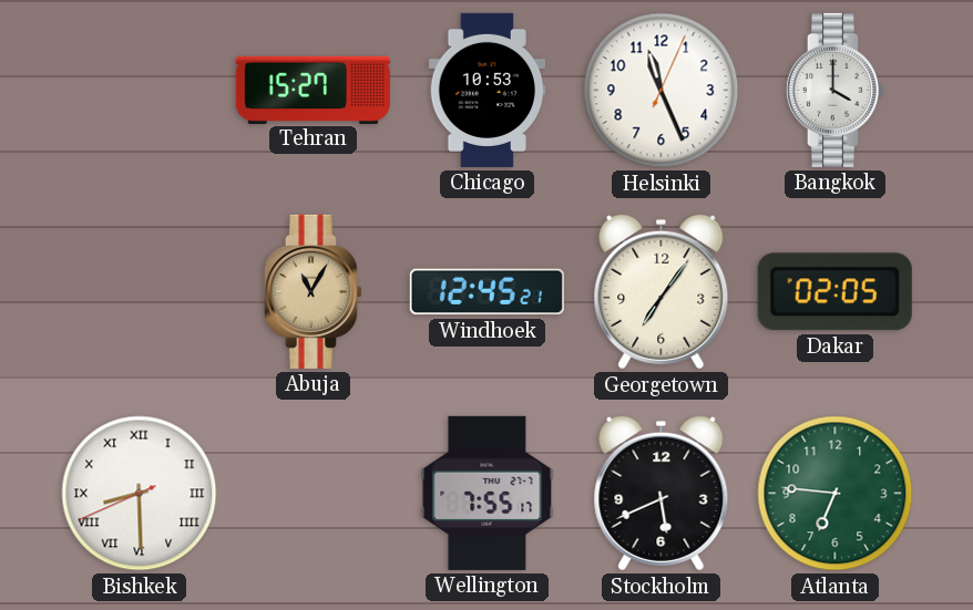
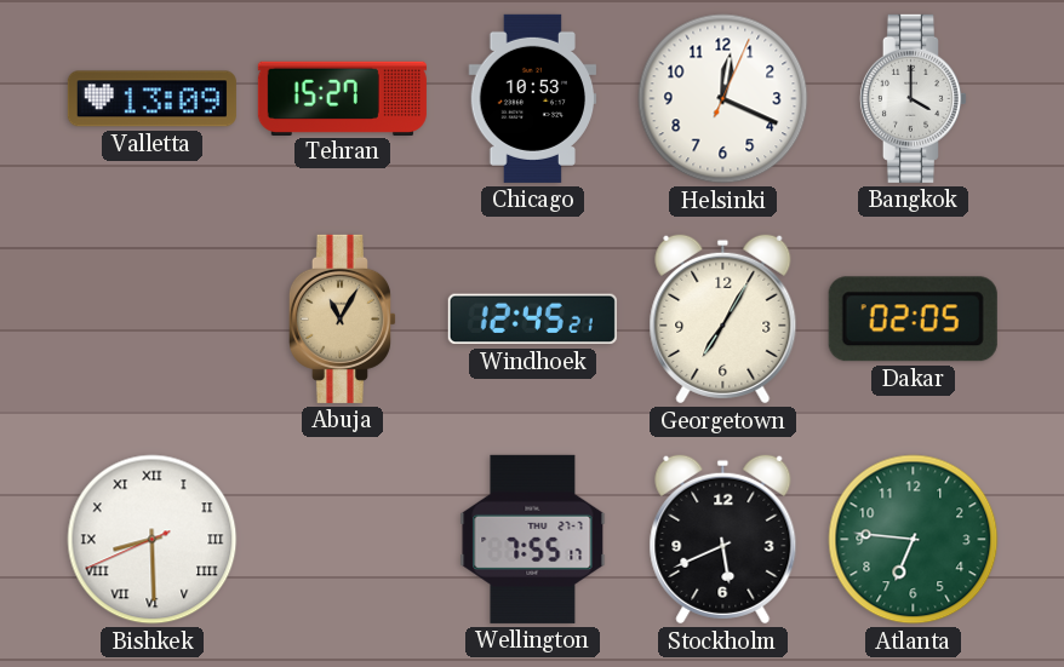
Valletta: none -> 13:09 (151, 99)
Helsinki: 11:26 -> 12:19 (723, 99)
Georgetown: 7:06 -> 7:05 (723, 320)
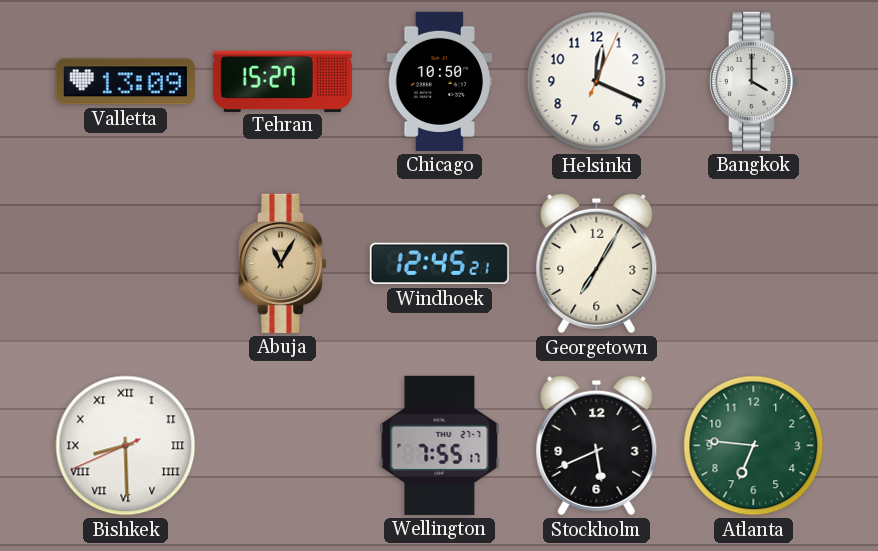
Chicago: 10:53 -> 10:50 (440, 81)
Dakar: 02:05 -> none (913, 320)
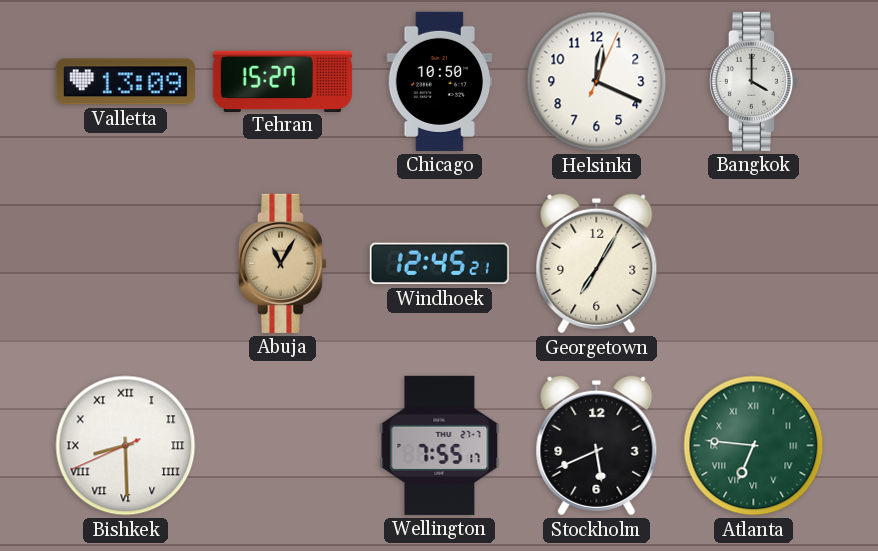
Atlanta numerals: Arabic -> Roman (754, 446)
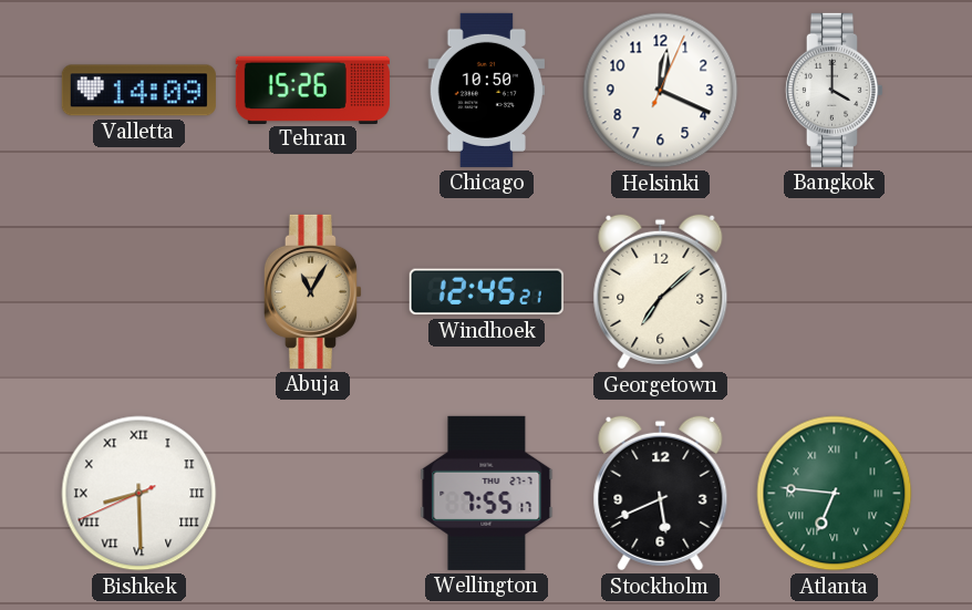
Valletta: 13:09 -> 14:09 (138, 91)
Tehran: 15:27 -> 15:26 (312, 90)
Georgetown: 7:05 -> 7:08 (661, 292)
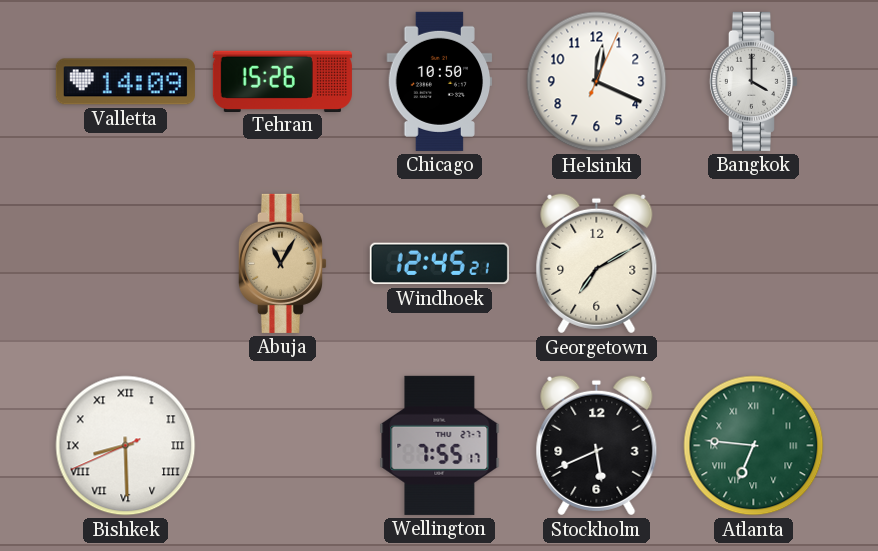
Georgetown: 7:08 -> 7:10 (597, 264)
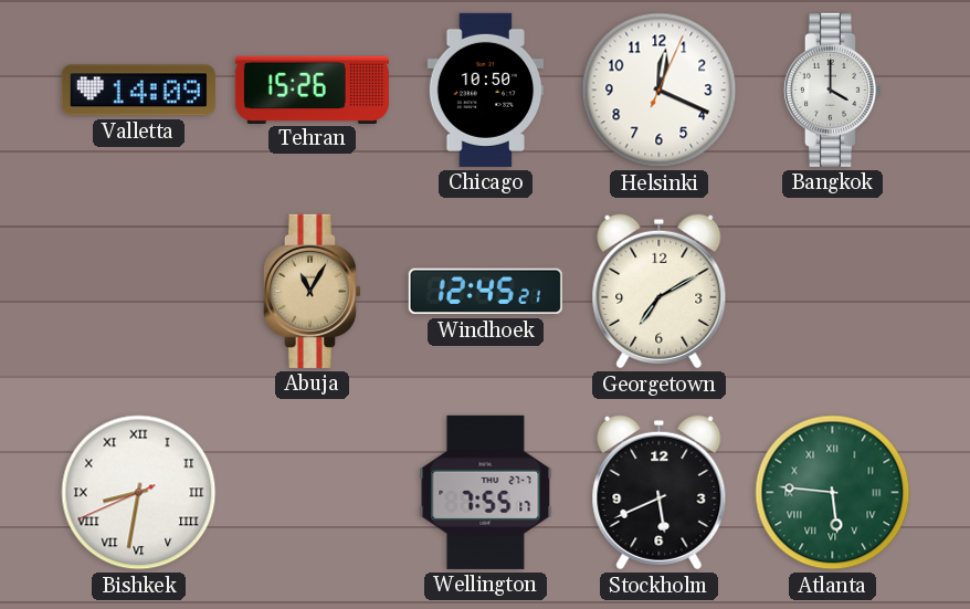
Bishkek: 8:29 -> 8:31 (139, 493)
Atlanta: 6:46 -> 5:46 (833, 493)
